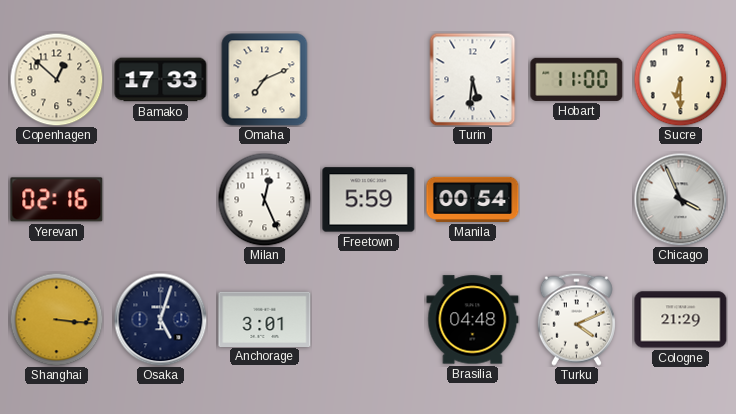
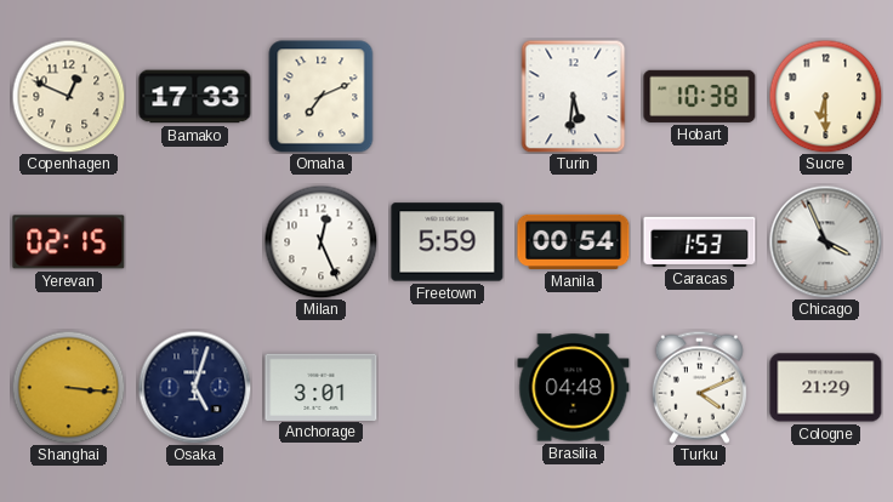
Copenhagen: 12:52 -> 12:49 (68, 96)
Hobart: 11:00 -> 10:38 (700, 96)
Yerevan: 02:16 -> 02:15 (69, 243)
Caracas: none -> 1:53 (700, 241)
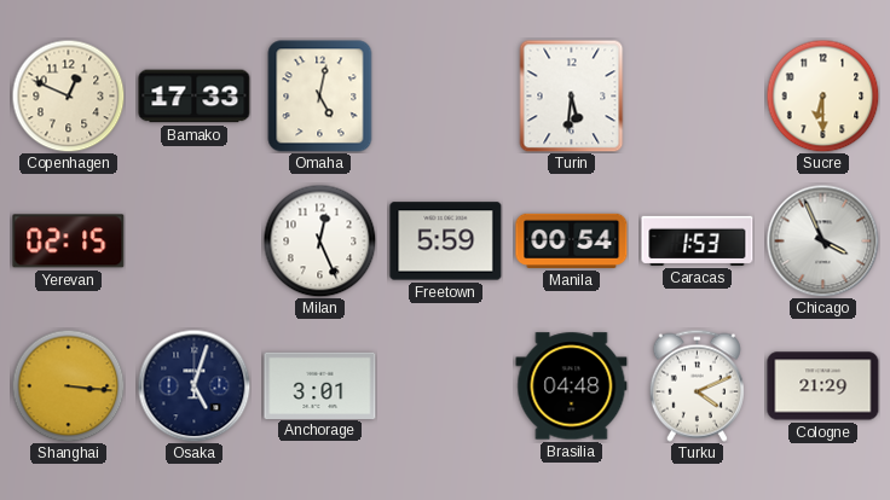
Omaha: 7:11 -> 5:02 (320, 97)
Hobart: 10:38 -> none (700, 96)
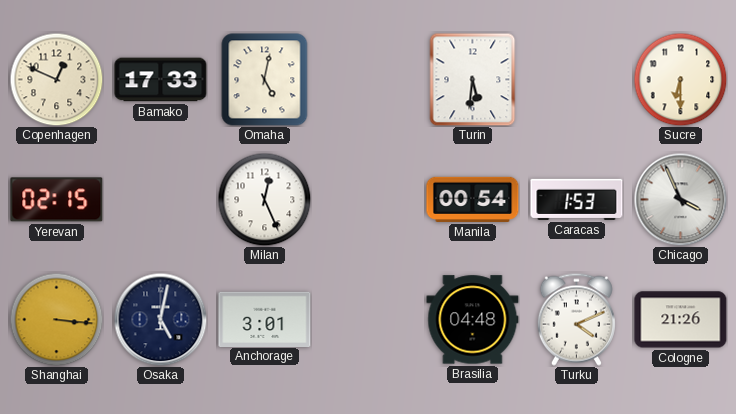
Freetown: 5:59 -> none (446, 242)
Osaka: 5:03 -> 5:02 (160, 319)
Cologne: 21:29 -> 21:26 (681, 320)
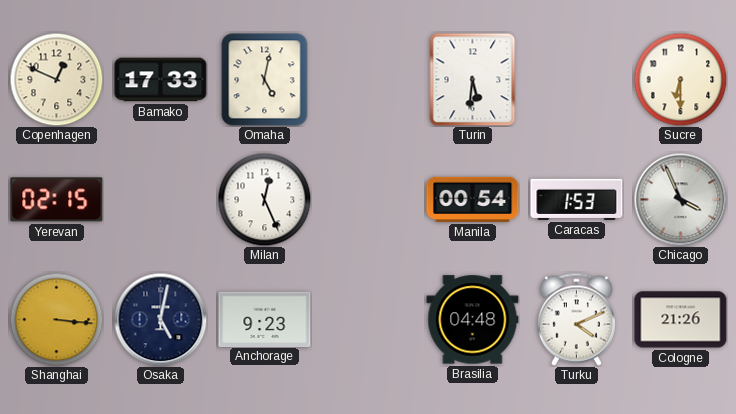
Anchorage: 3:01 -> 9:23 (265, 319)
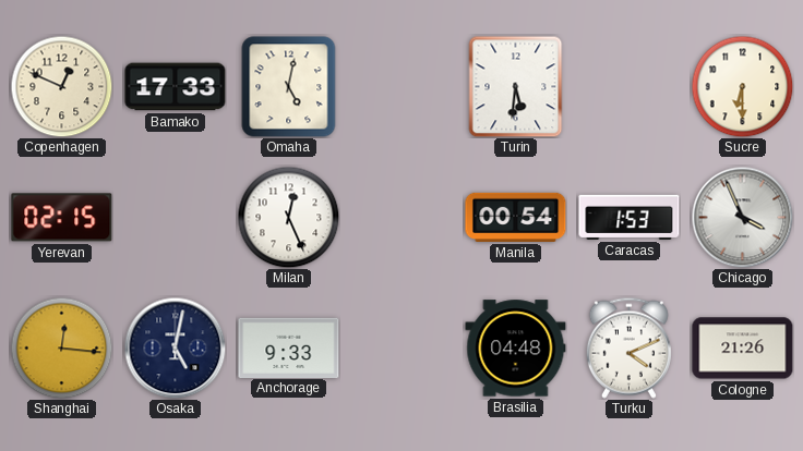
Shanghai: 3:16 -> 12:16 (61, 348)
Anchorage: 9:23 -> 9:33 (289, 348)
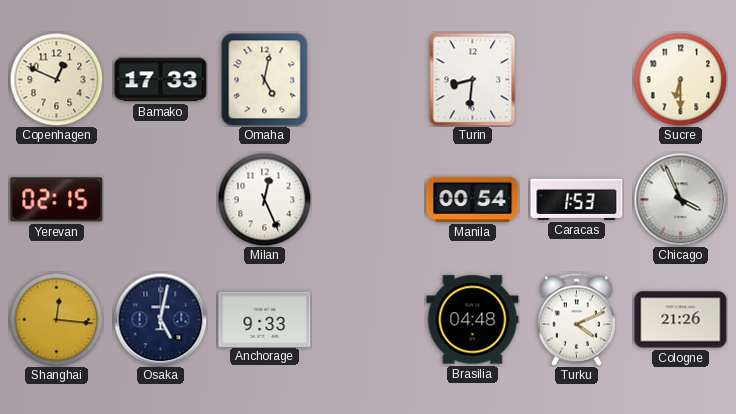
Turin: 5:31 -> 8:31 (473, 79)
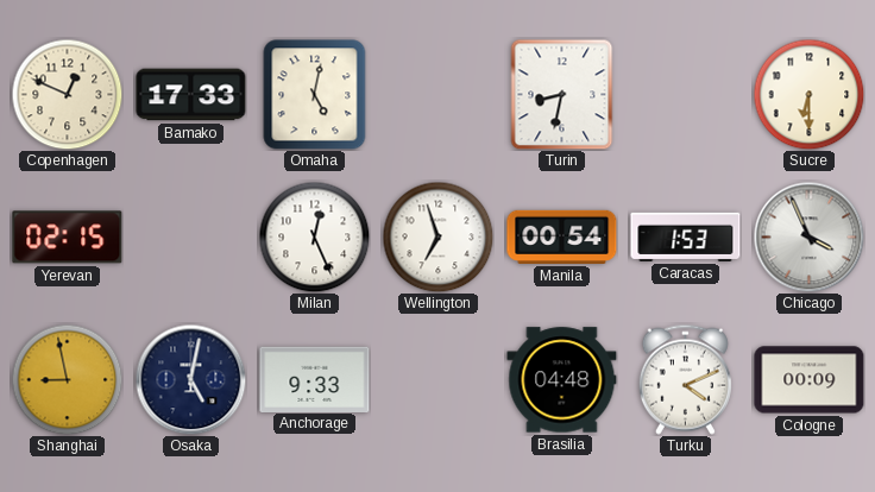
Turin: 8:31 -> 8:32 (562, 94)
Wellington: none -> 6:57 (437, 236)
Shanghai: 12:16 -> 8:58 (67, 379)
Cologne: 21:26 -> 00:09 (810, 380)
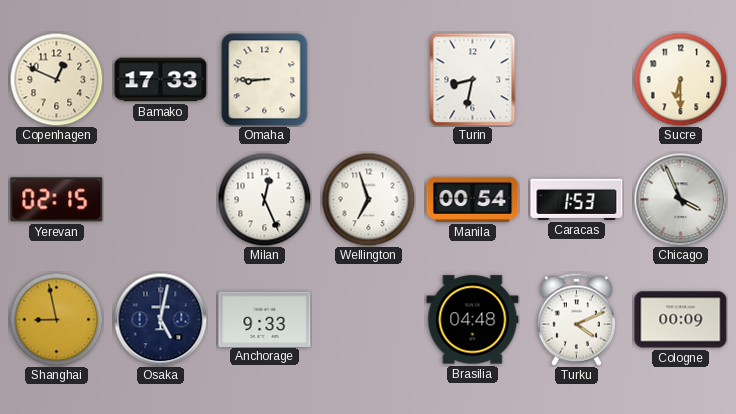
Omaha: 5:02 -> 8:45 (265, 80)
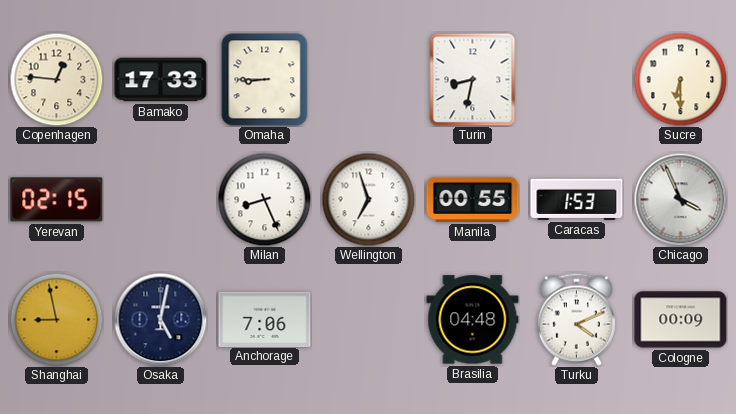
Copenhagen: 12:49 -> 12:46 (56, 79)
Milan: 12:26 -> 8:26 (264, 199)
Manila: 00:54 -> 00:55 (473, 199)
Anchorage: 9:33 -> 7:06 (265, 319)
